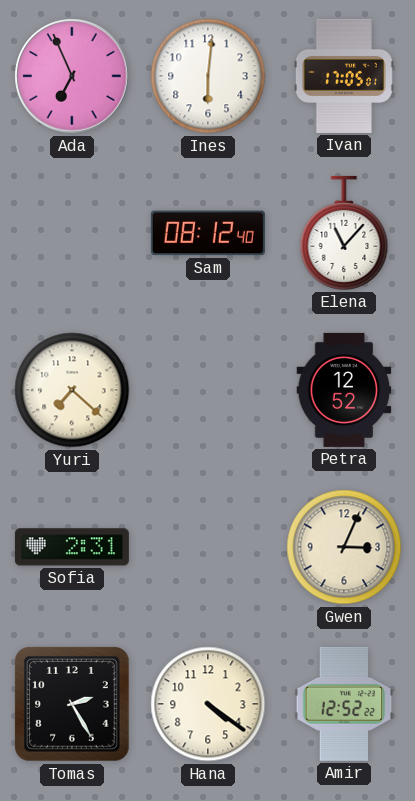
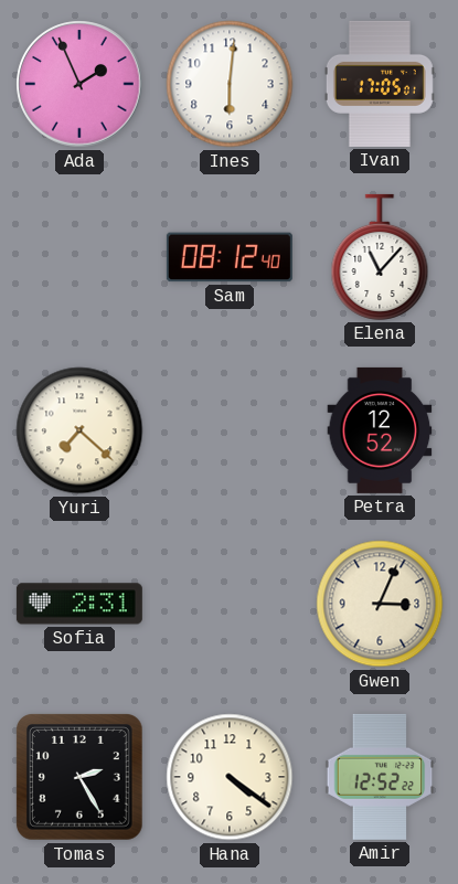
Ada: 6:56 -> 1:56 (79, 84)
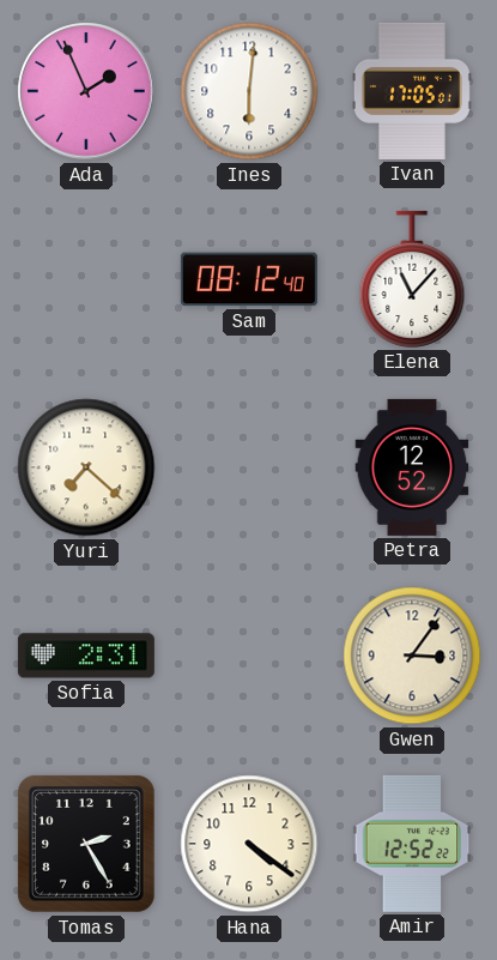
Gwen: 3:04 -> 3:06 (412, 656)
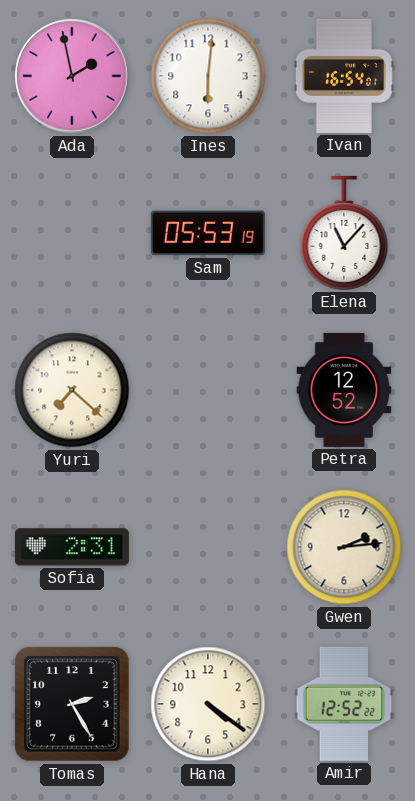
Ada: 1:56 -> 1:58 (72, 76)
Ivan: 17:05 -> 16:54 (344, 76)
Sam: 08:12 -> 05:53 (208, 233)
Gwen: 3:06 -> 2:14 (344, 547)
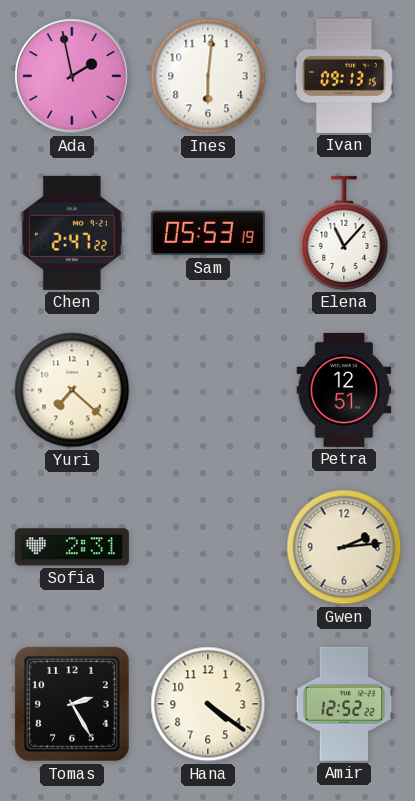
Ivan: 16:54 -> 09:13 (344, 76)
Chen: none -> 2:47 (72, 233)
Petra: 12:52 -> 12:51 (344, 390)
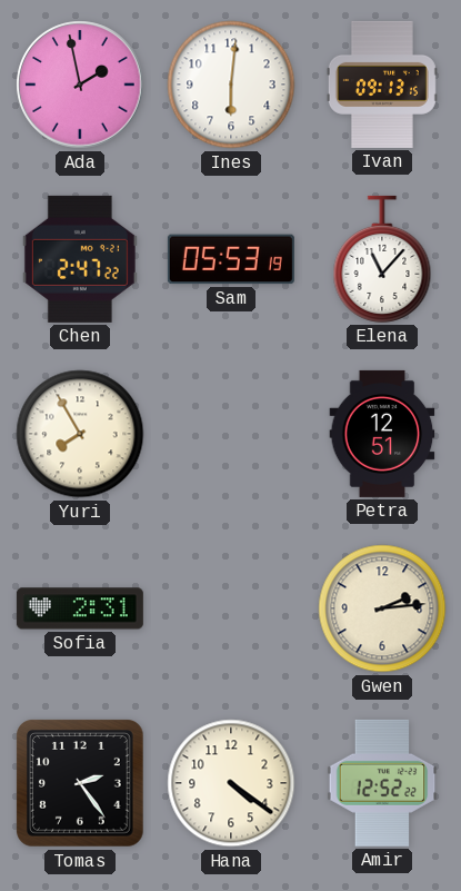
Yuri: 7:22 -> 7:55 (80, 434)
Tomas: 2:25 -> 2:24 (81, 784)
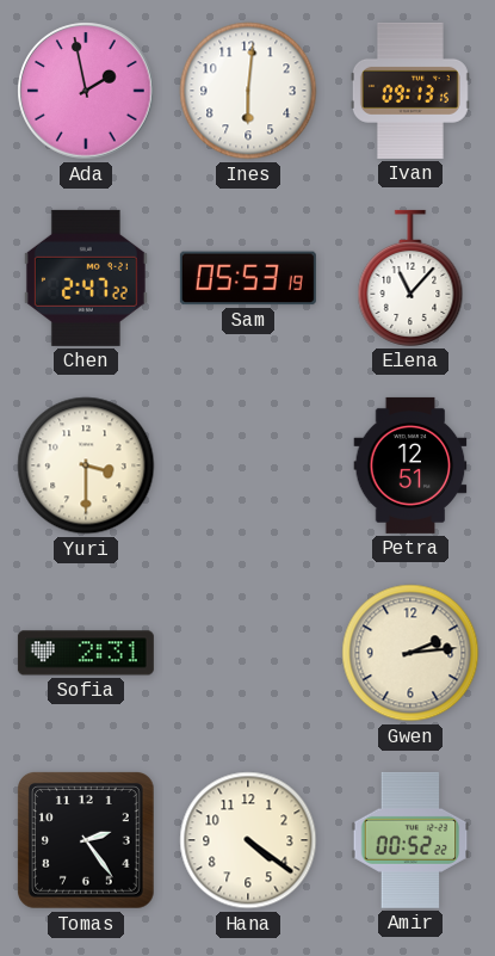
Yuri: 7:55 -> 3:30 (86, 465)
Amir: 12:52 -> 00:52 (410, 840)
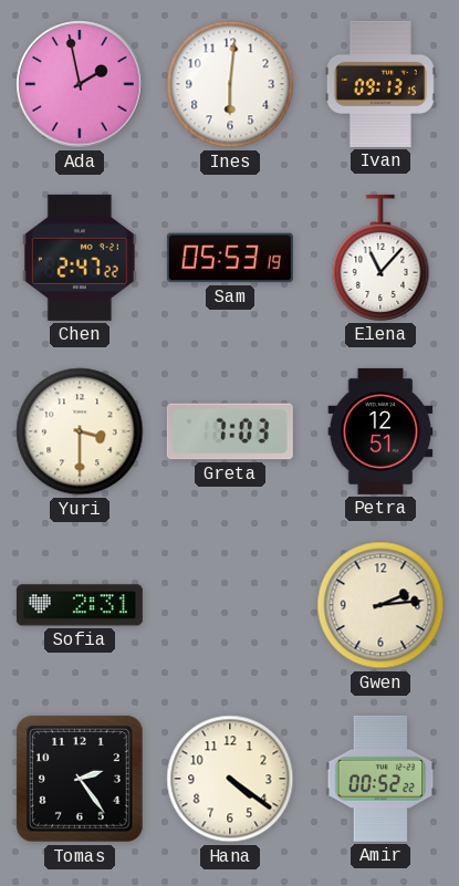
Greta: none -> 7:03 (230, 431)
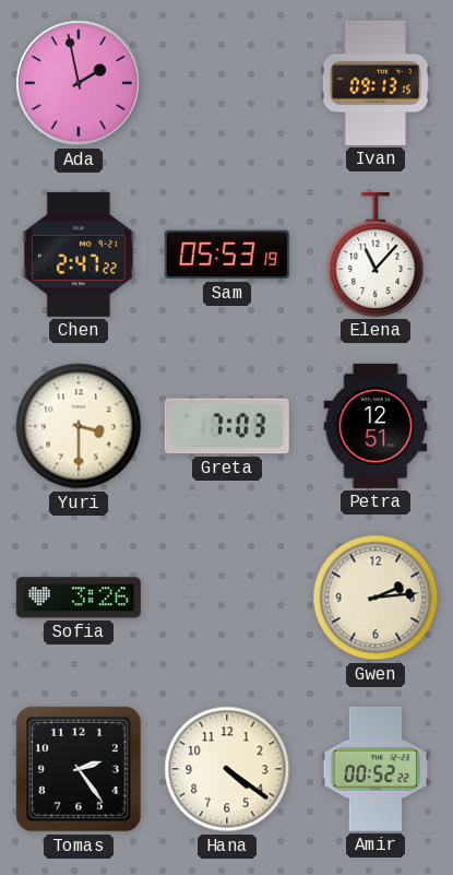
Ines: 6:01 -> none (230, 84)
Sofia: 2:31 -> 3:26 (79, 598)
